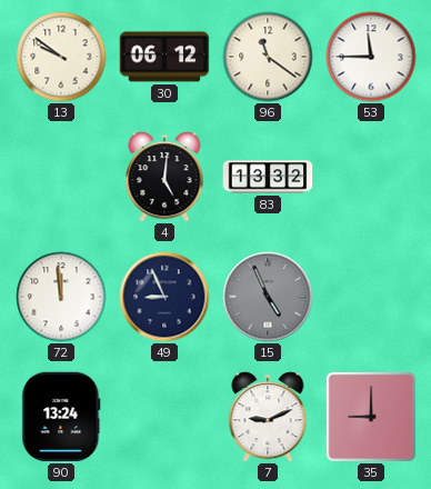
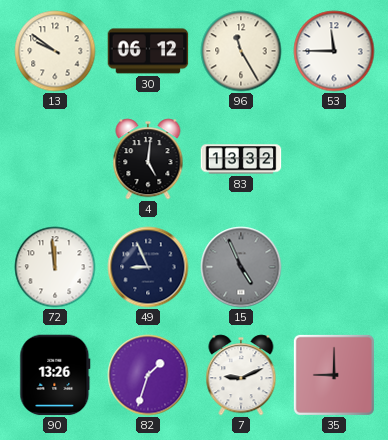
96: 11:21 -> 11:25 (241, 51)
90: 13:24 -> 13:26 (55, 375)
82: none -> 1:33 (148, 375)
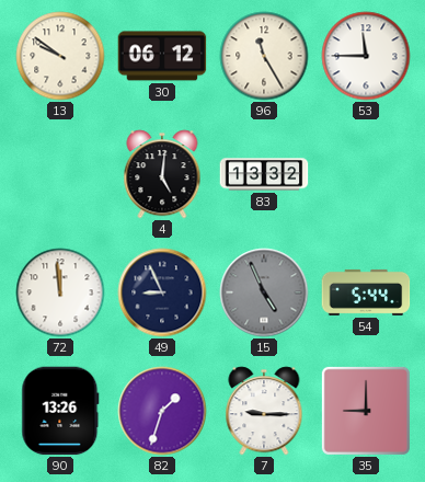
54: none -> 5:44 (366, 292)
7: 9:11 -> 9:15 (264, 411)
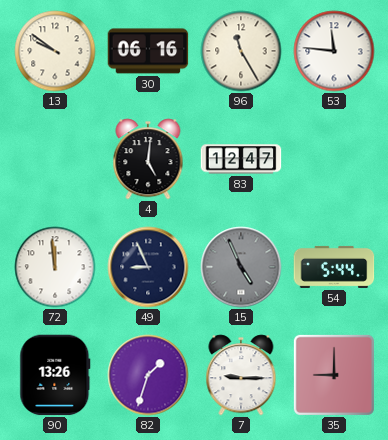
30: 06:12 -> 06:16 (148, 51)
53: 11:45 -> 11:46 (334, 51)
83: 13:32 -> 12:47 (241, 159)
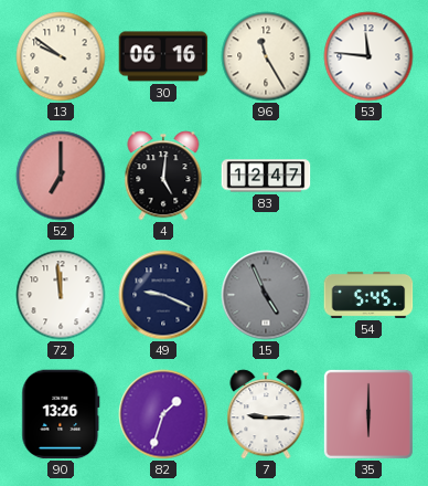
52: none -> 7:00 (61, 176)
49: 8:56 -> 9:19 (163, 295)
54: 5:44 -> 5:45 (368, 295)
35: 9:00 -> 6:00 (368, 414)
